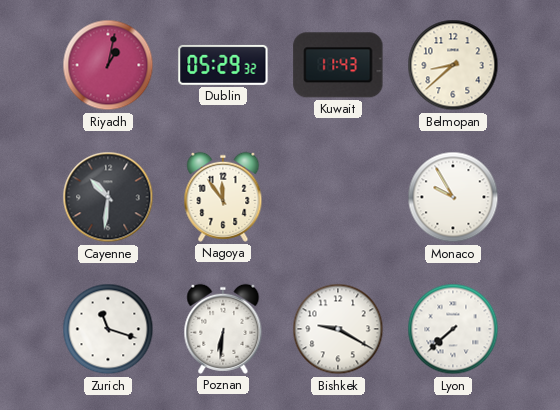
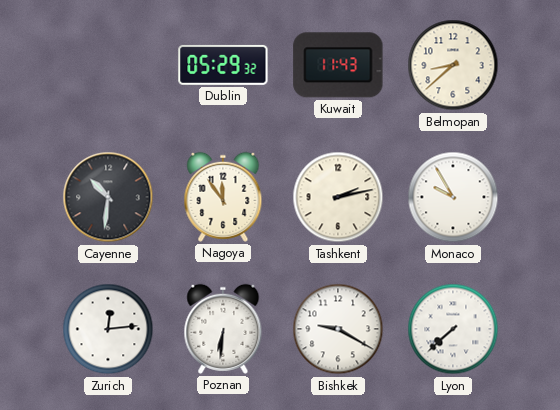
Riyadh: 1:02 -> none (108, 65)
Tashkent: none -> 2:13 (338, 197)
Zurich: 11:18 -> 12:14 (108, 329)
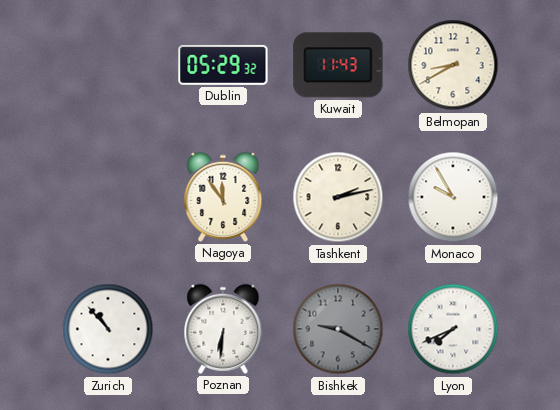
Belmopan: 8:38 -> 8:40 (453, 65)
Cayenne: 10:31 -> none (108, 197)
Zurich: 12:14 -> 10:53 (108, 329)
Bishkek dial: white -> grey (338, 329)
Lyon: 7:38 -> 7:41 (453, 329)
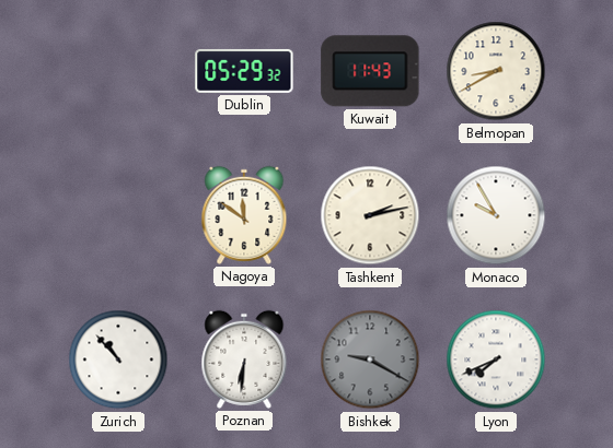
Nagoya: 11:54 -> 11:51 (244, 215)
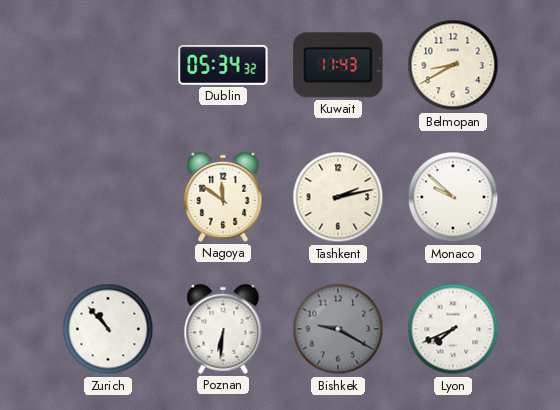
Dublin: 05:29 -> 05:34 (223, 65)
Monaco: 9:55 -> 9:52 (453, 197)
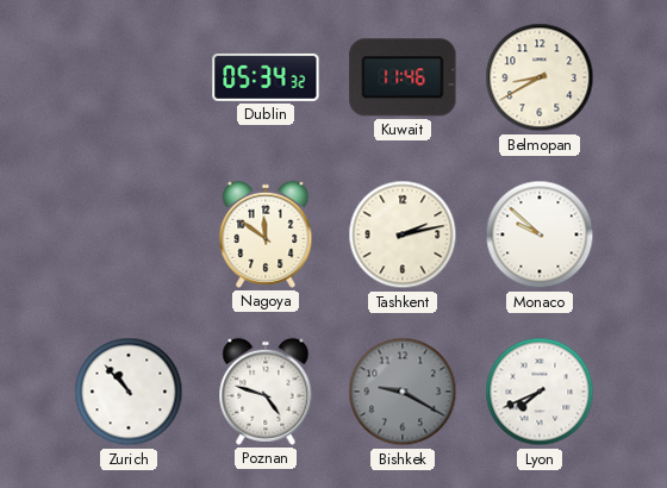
Kuwait: 11:43 -> 11:46 (403, 77)
Poznan: 6:31 -> 4:48 (266, 392)
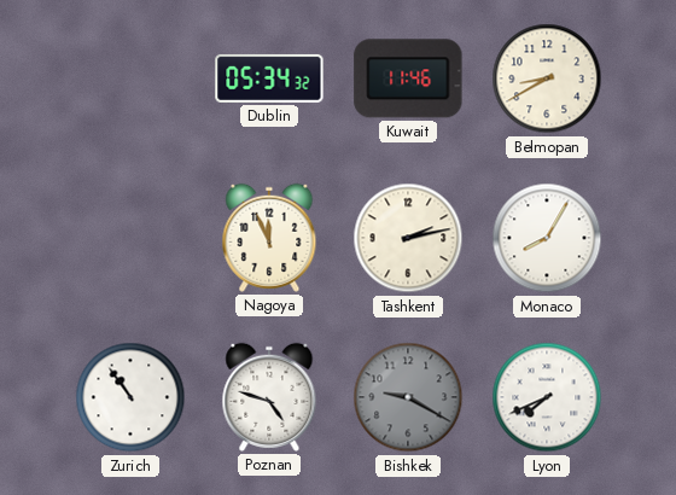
Nagoya: 11:51 -> 11:56 (269, 238)
Monaco: 9:52 -> 8:05 (547, 238)
Zurich: 10:53 -> 10:54 (130, 397)
